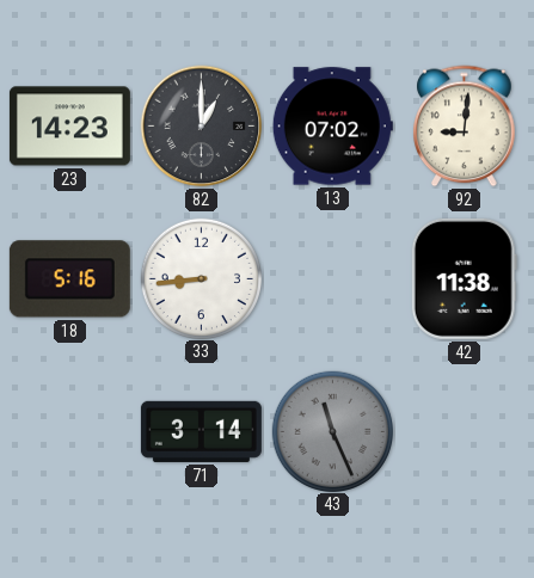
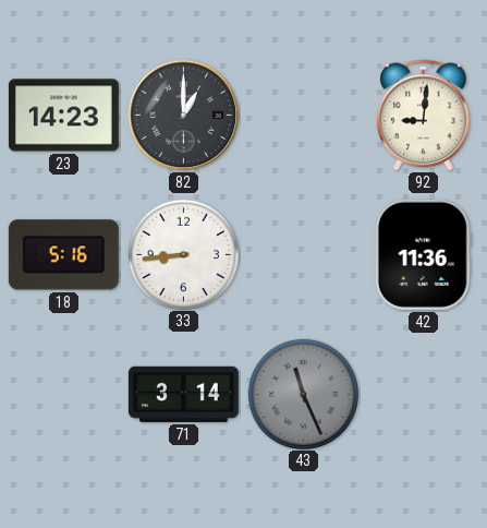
13: 07:02 -> none (332, 127)
42: 11:38 -> 11:36 (423, 254)
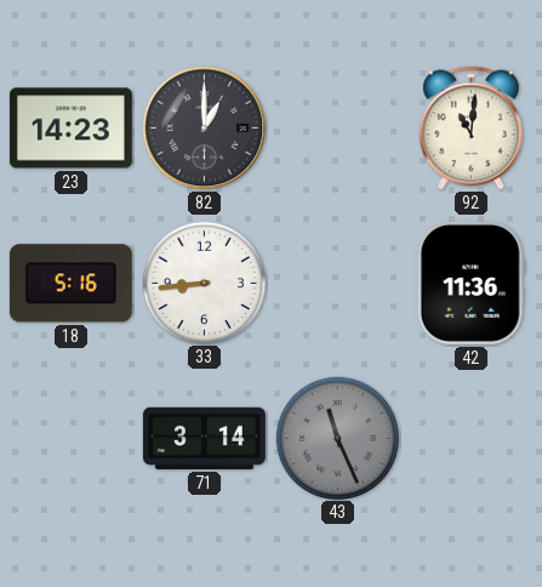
92: 9:01 -> 11:01 (472, 129)
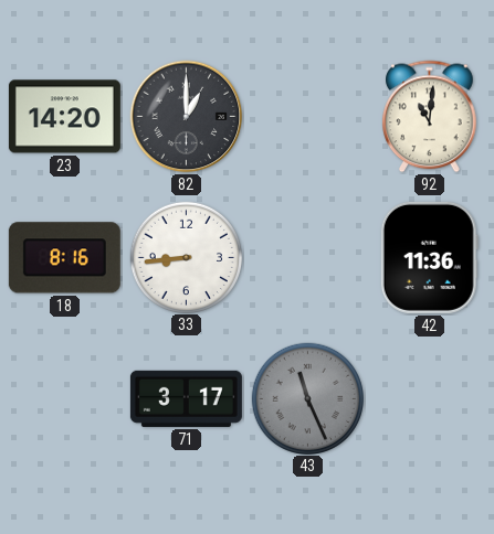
23: 14:23 -> 14:20 (64, 117)
18: 5:16 -> 8:16 (64, 258)
71: 3:14 -> 3:17 (186, 398)
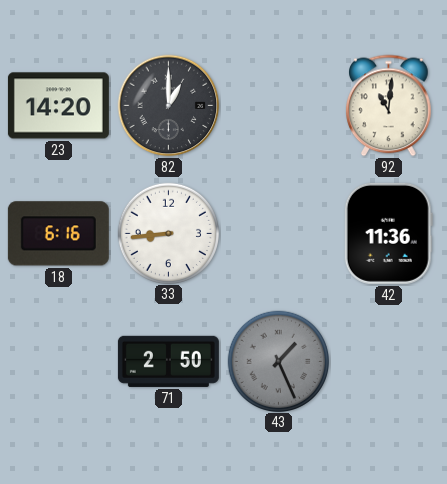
18: 8:16 -> 6:16 (58, 234)
71: 3:17 -> 2:50 (168, 361)
43: 11:26 -> 1:26 (278, 361)
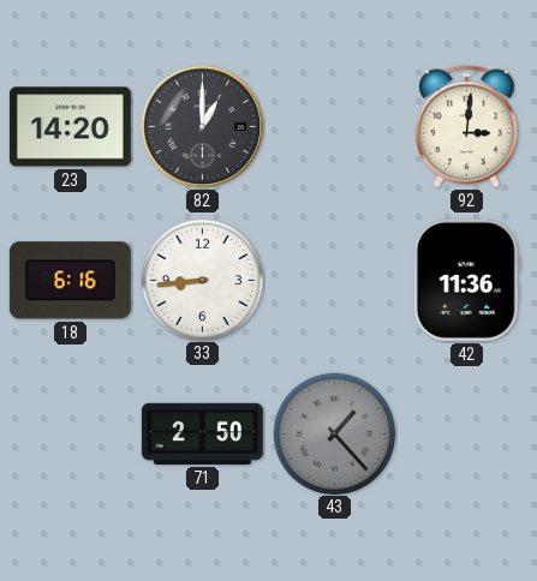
92: 11:01 -> 3:01 (467, 127)
43: 1:26 -> 1:23 (334, 433)
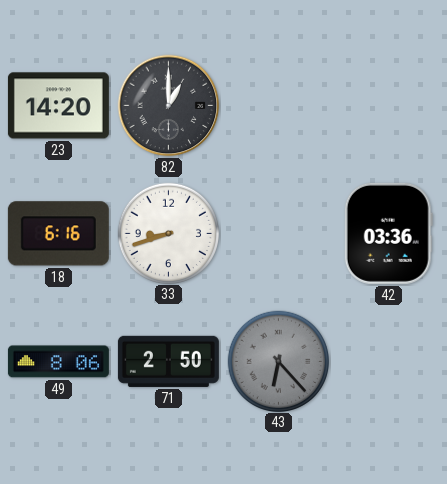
92: 3:01 -> none (467, 127)
33: 8:44 -> 8:42 (168, 233)
42: 11:36 -> 03:36 (388, 233)
49: none -> 8:06 (58, 362)
43: 1:23 -> 6:23 (278, 361)
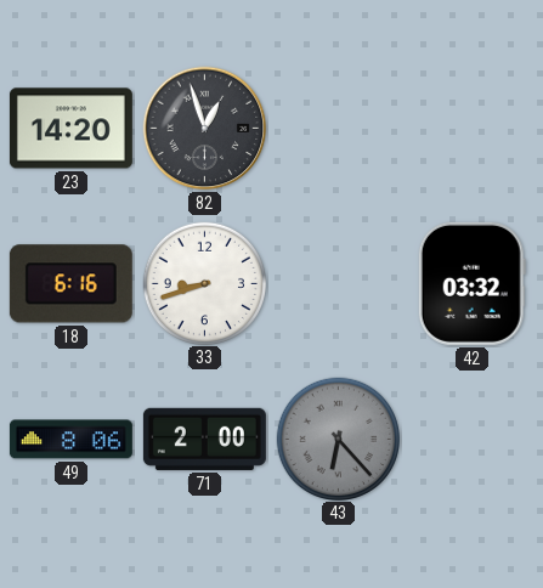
82: 1:00 -> 12:57 (205, 129)
42: 03:36 -> 03:32 (471, 283)
71: 2:50 -> 2:00 (204, 439)
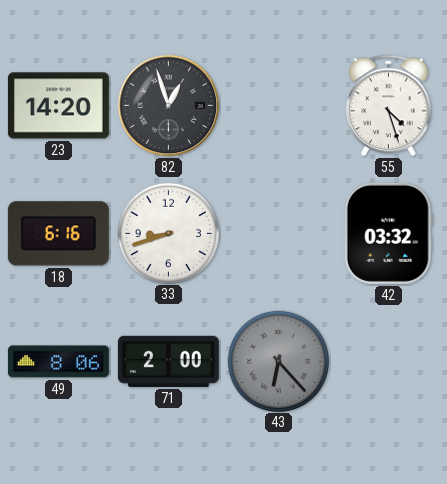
55: none -> 4:27 (389, 106)
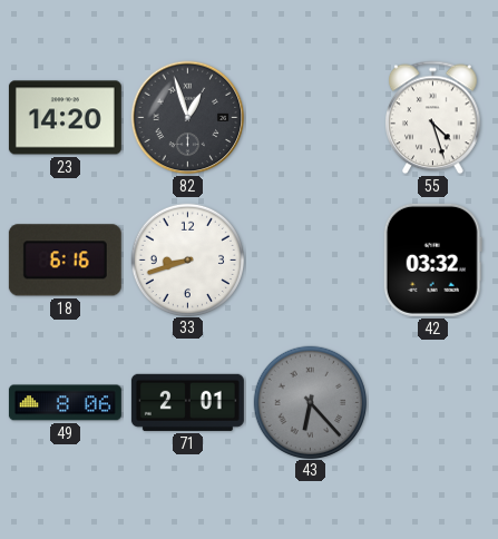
71: 2:00 -> 2:01 (187, 402)
